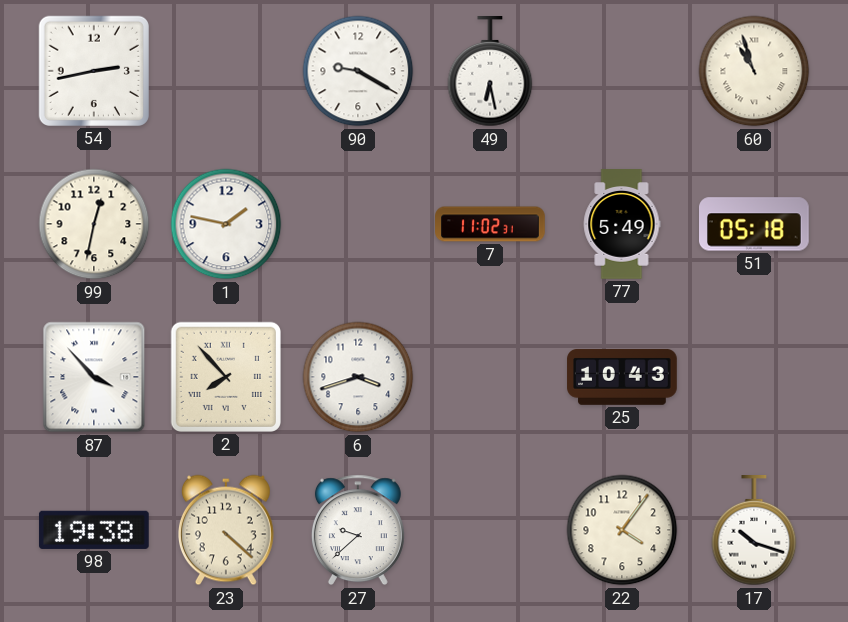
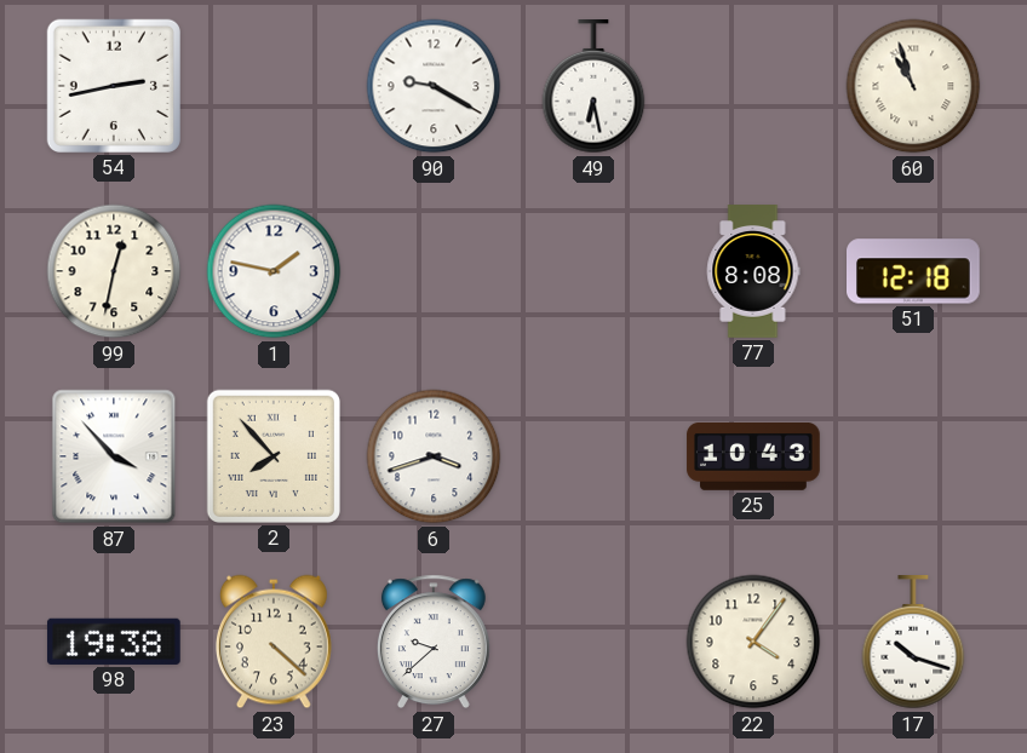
7: 11:02 -> none (490, 224)
77: 5:49 -> 8:08 (753, 271)
51: 05:18 -> 12:18 (914, 271)
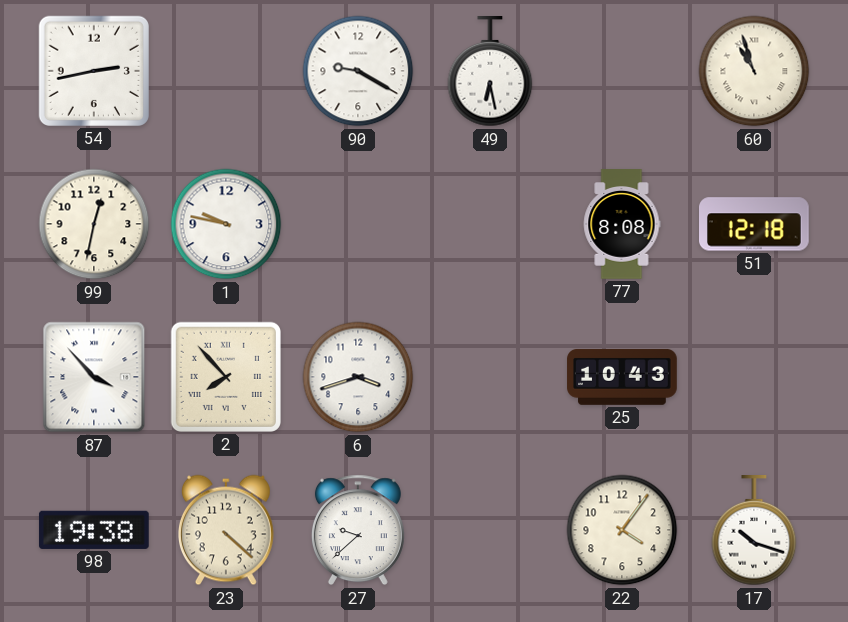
1: 1:47 -> 9:47 (226, 224)
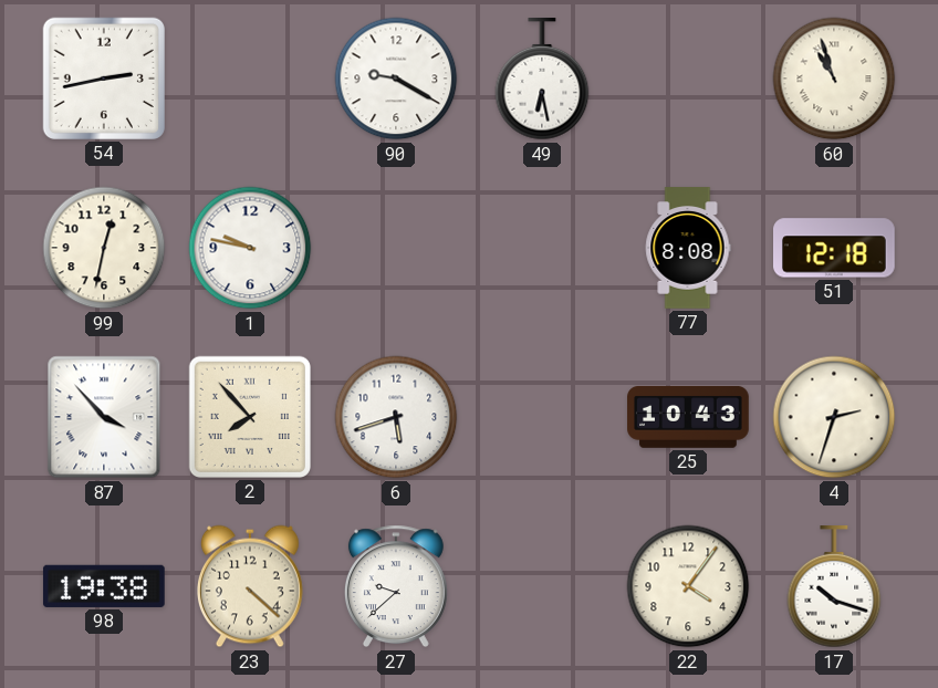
6: 3:42 -> 5:42 (396, 417)
4: none -> 2:33 (834, 417)
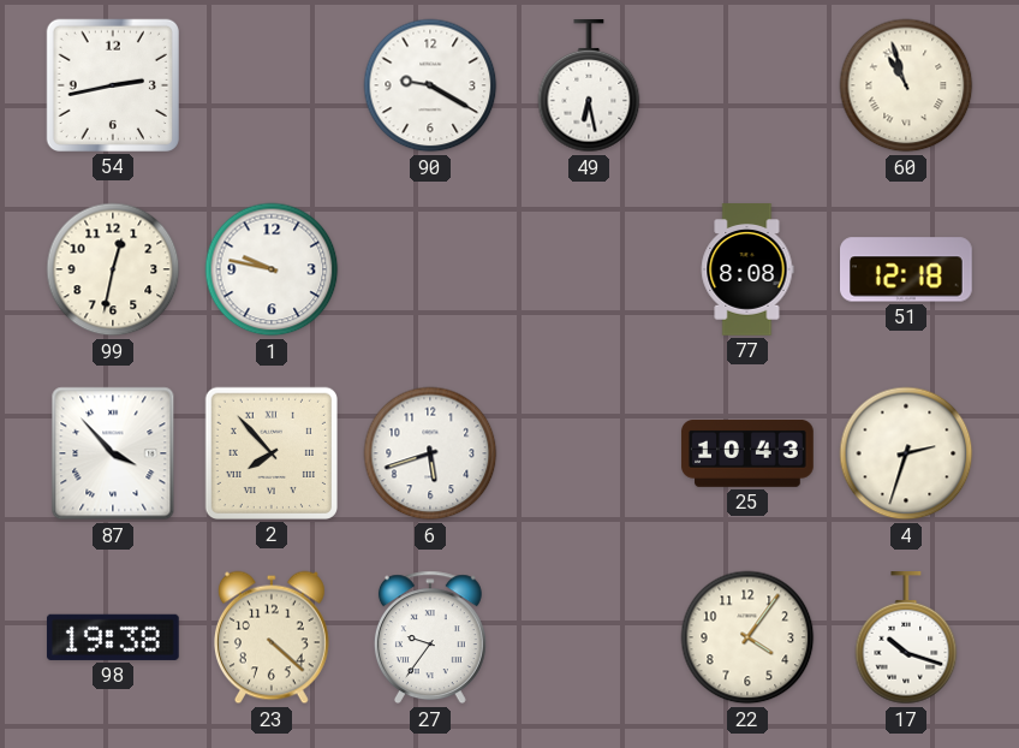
27: 9:38 -> 9:36 (430, 637)
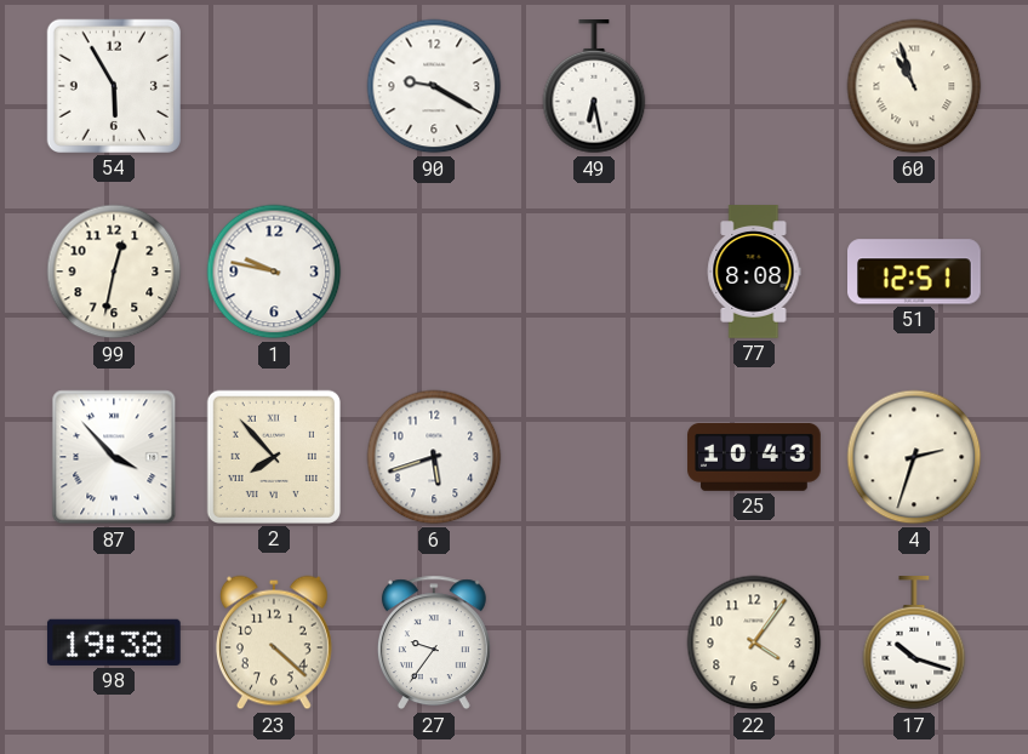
54: 2:43 -> 5:55 (114, 86)
51: 12:18 -> 12:51 (915, 272)
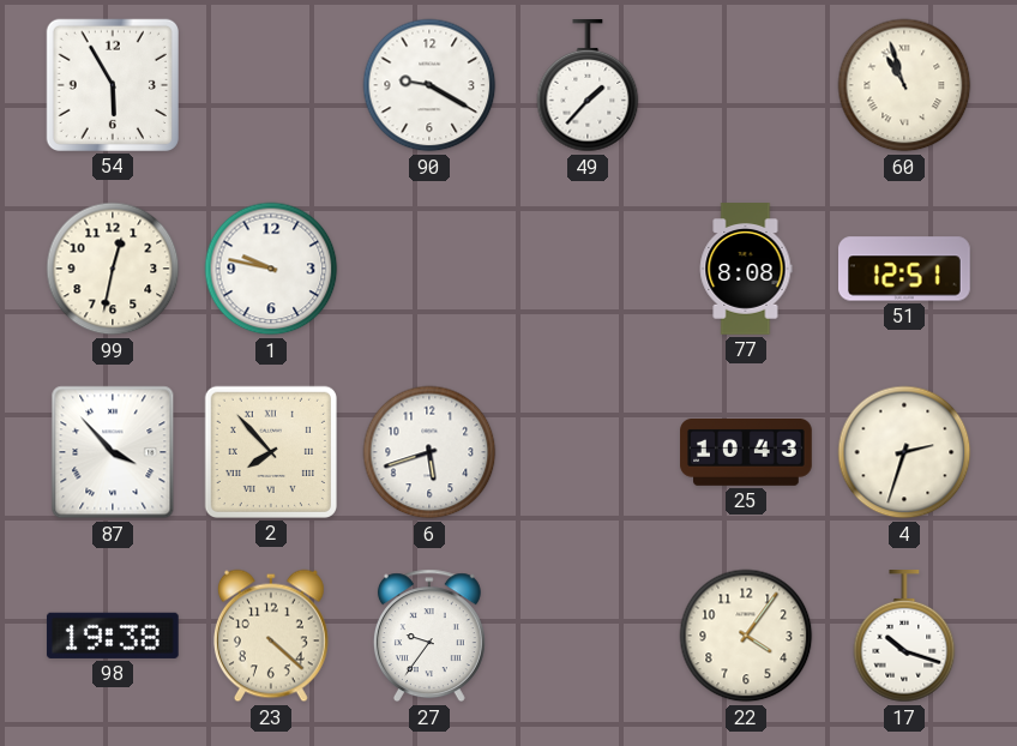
49: 6:28 -> 1:37 (588, 86)
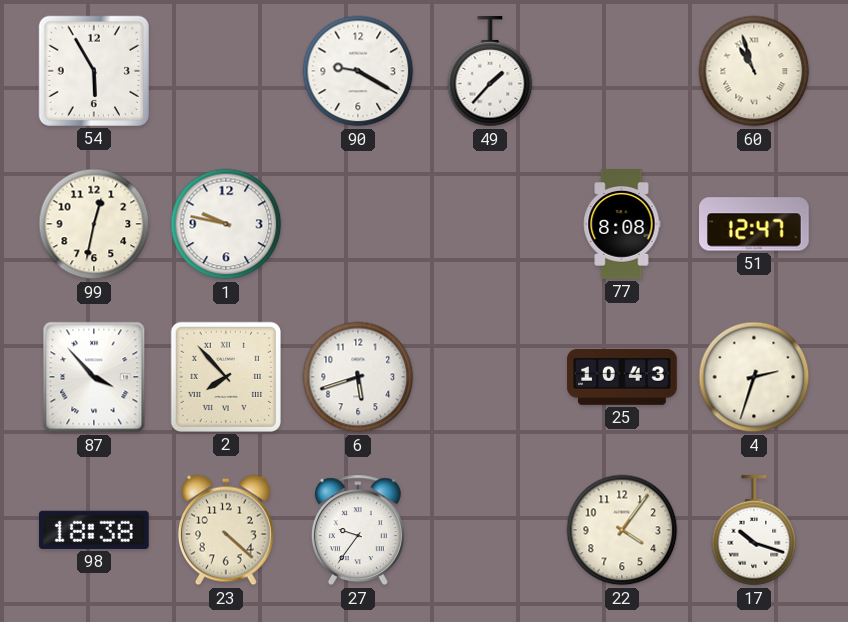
51: 12:51 -> 12:47 (755, 224)
98: 19:38 -> 18:38 (94, 530)
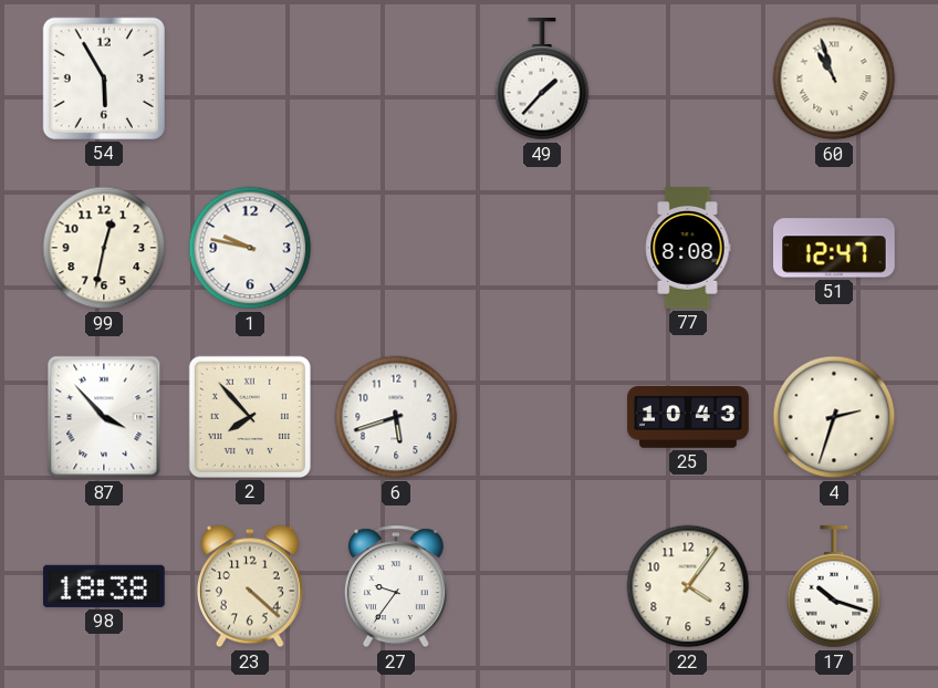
90: 9:20 -> none (358, 71)
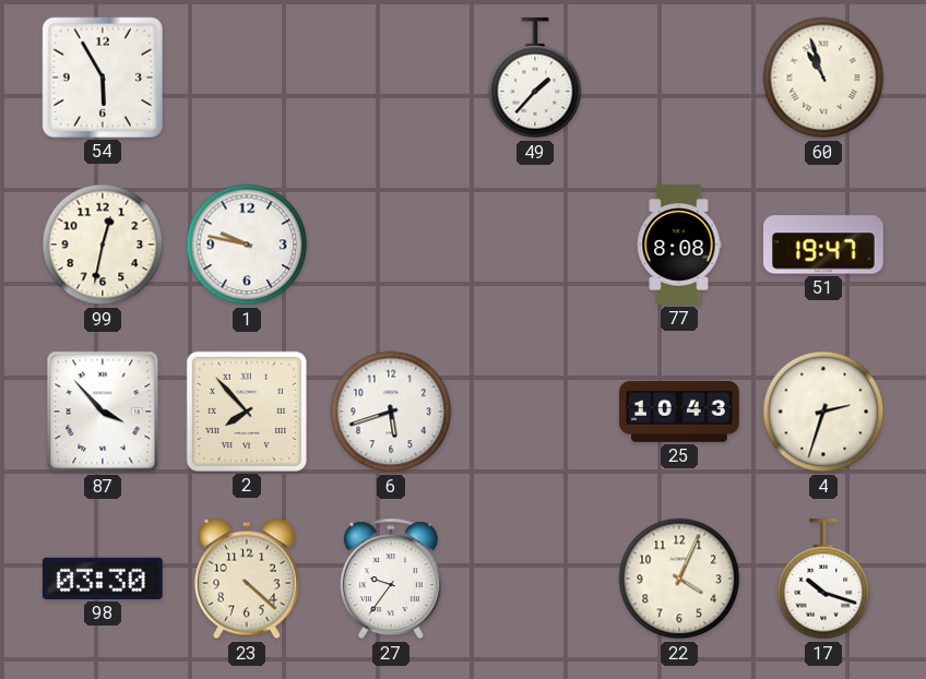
51: 12:47 -> 19:47 (824, 245)
98: 18:38 -> 03:30 (103, 579)
22: 4:06 -> 4:04 (679, 579)
